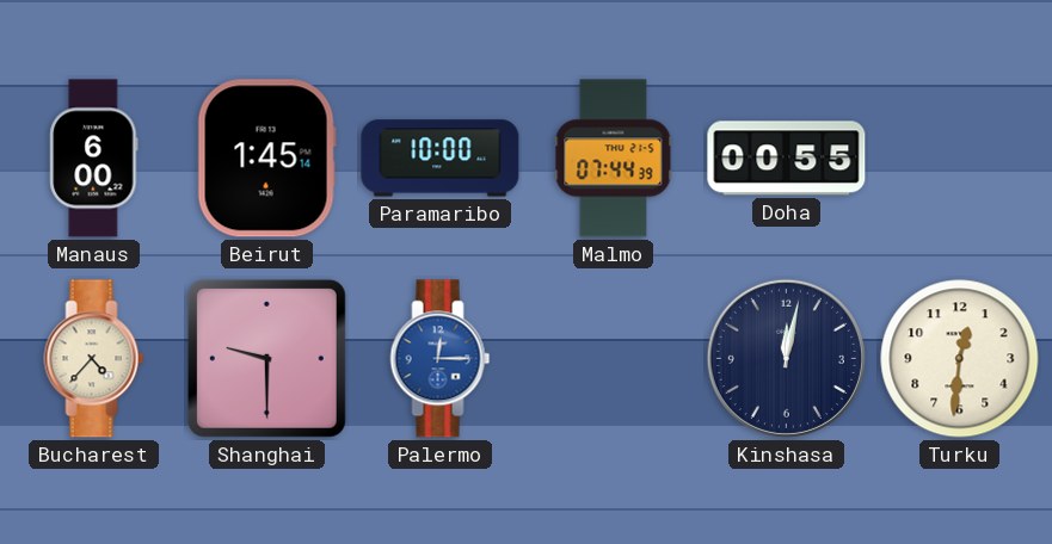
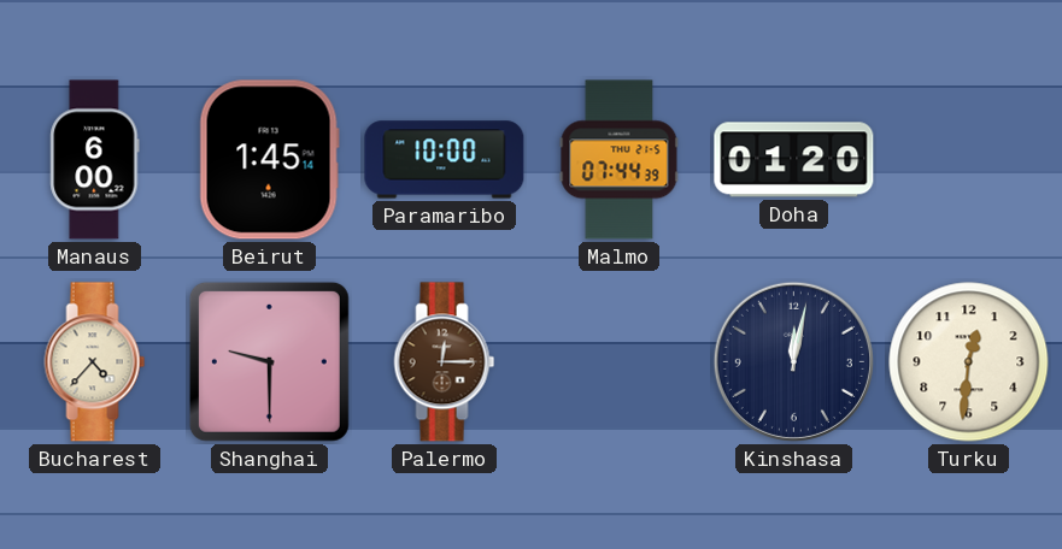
Doha: 00:55 -> 01:20 (794, 160)
Palermo dial: blue -> brown (445, 362)
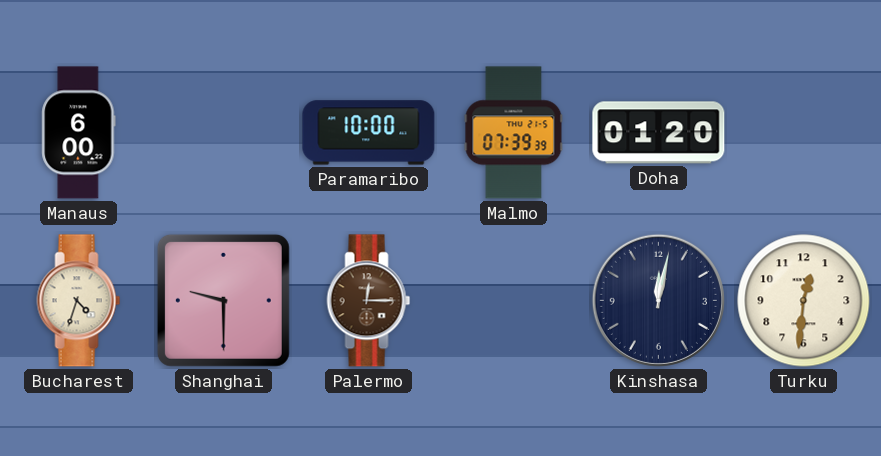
Beirut: 1:45 -> none (269, 160)
Malmo: 07:44 -> 07:39 (514, 133)
Bucharest: 4:37 -> 4:33 (79, 301)
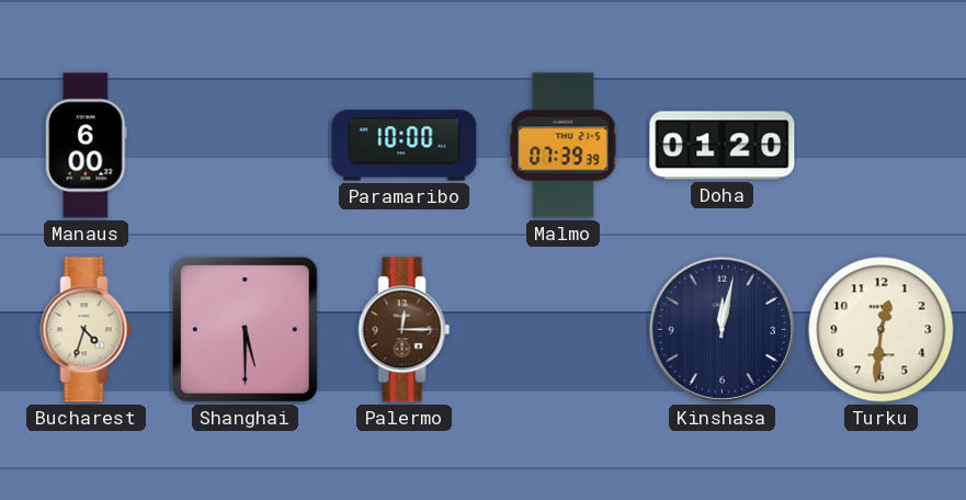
Shanghai: 9:30 -> 5:30 (245, 329)
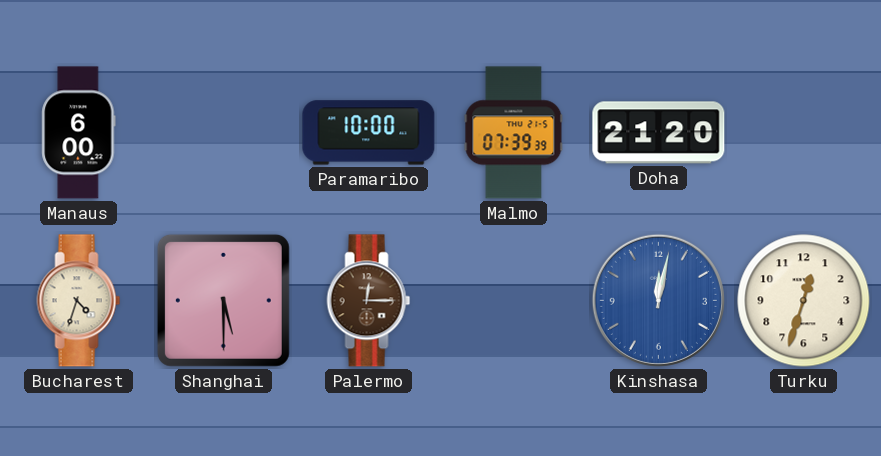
Doha: 01:20 -> 21:20 (659, 133)
Kinshasa dial: navy -> blue (658, 300)
Turku: 12:31 -> 12:33 (804, 301)
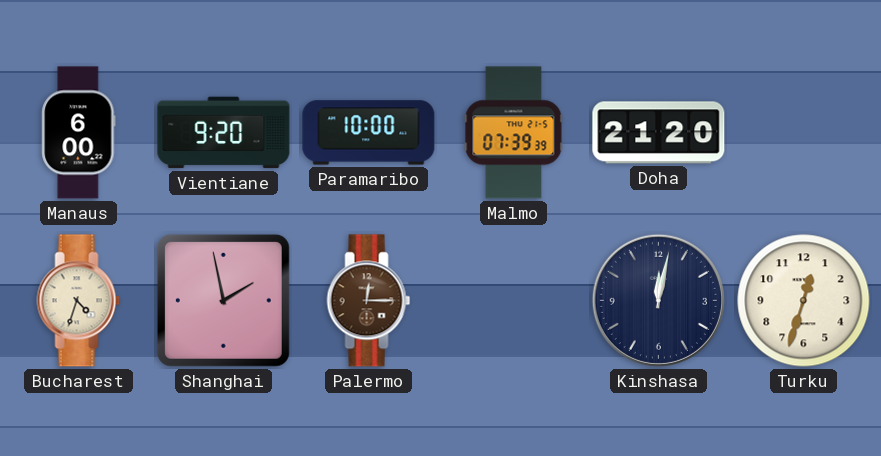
Vientiane: none -> 9:20 (224, 133)
Shanghai: 5:30 -> 1:58 (223, 300)
Kinshasa dial: blue -> navy (658, 300)
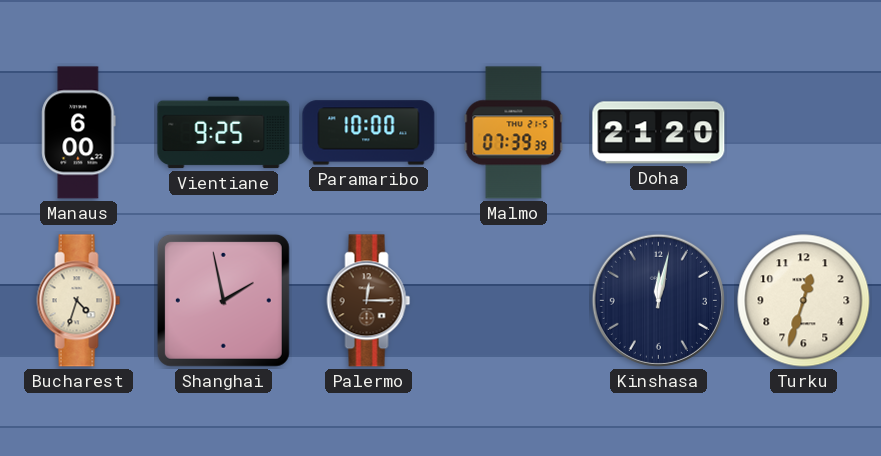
Vientiane: 9:20 -> 9:25 (224, 133)
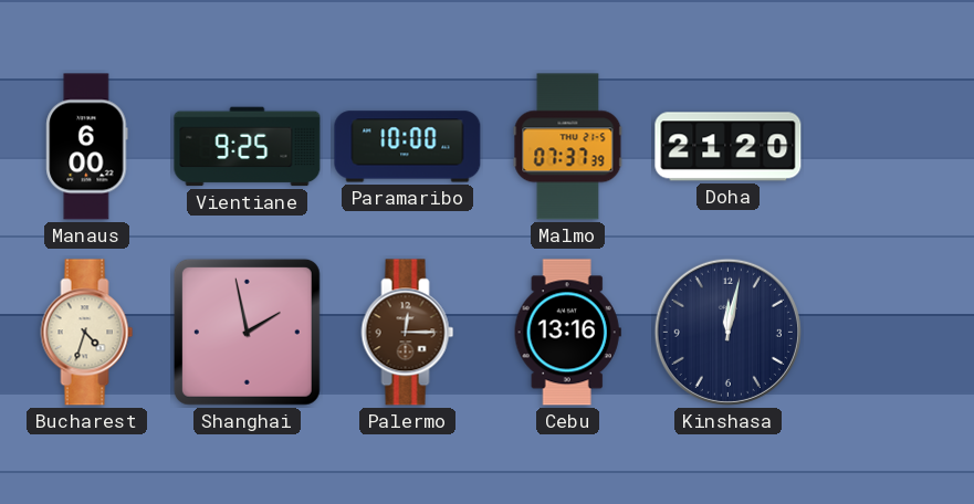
Malmo: 07:39 -> 07:37 (568, 147)
Cebu: none -> 13:16 (567, 333)
Turku: 12:33 -> none (804, 301)
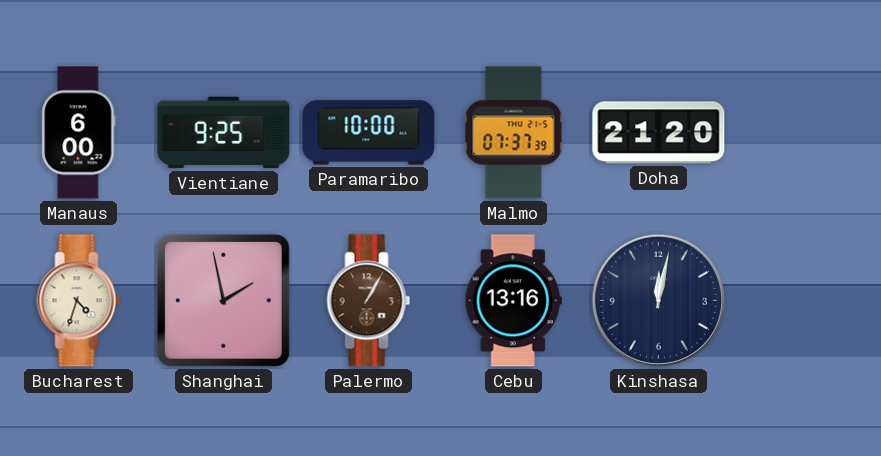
Palermo: 12:15 -> 1:05 (369, 301)
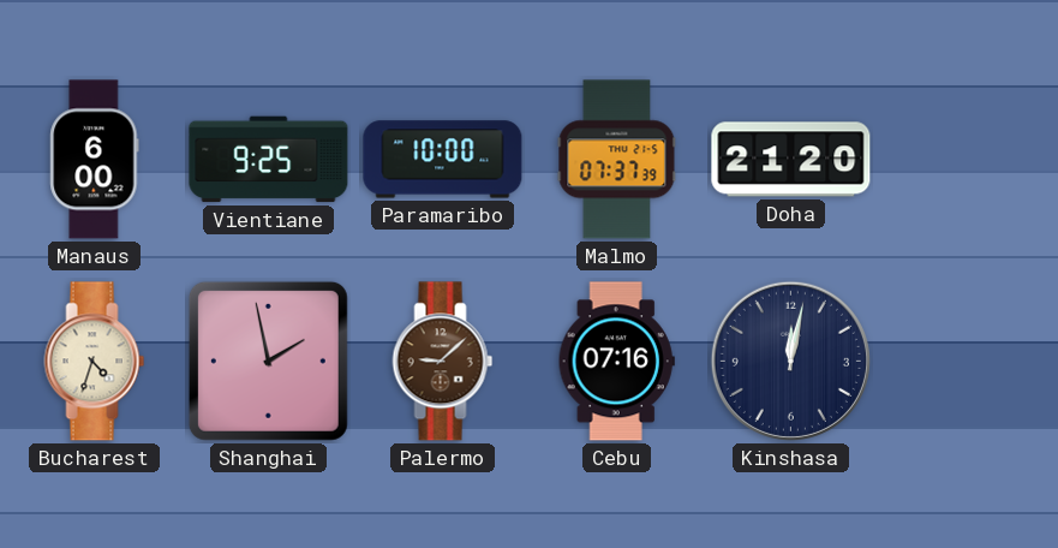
Palermo: 1:05 -> 9:08 (443, 362)
Cebu: 13:16 -> 07:16 (616, 362)
